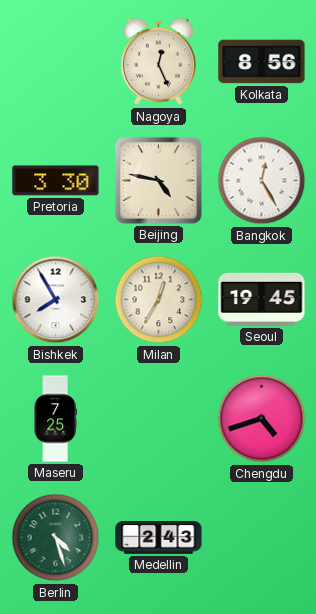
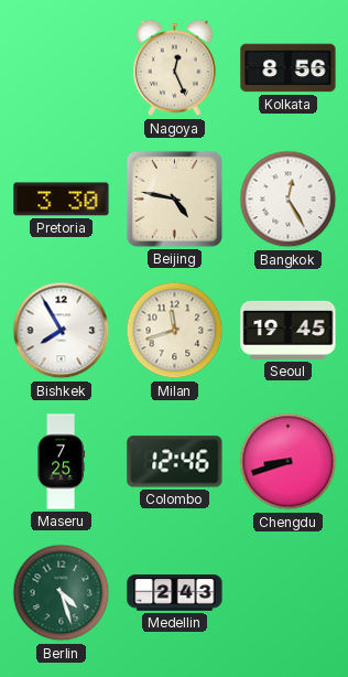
Milan: 12:35 -> 11:42 (175, 331)
Colombo: none -> 12:46 (175, 462)
Chengdu: 4:42 -> 8:42 (289, 462)
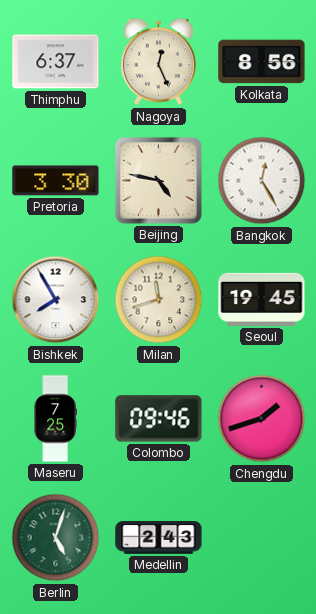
Thimphu: none -> 6:37 (56, 62)
Colombo: 12:46 -> 09:46 (159, 419)
Chengdu: 8:42 -> 1:42 (262, 419)
Berlin: 4:27 -> 5:03 (56, 538)
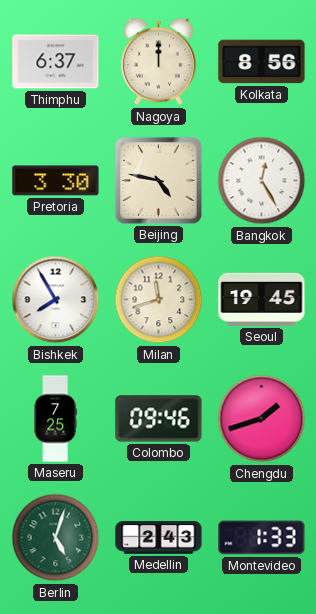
Nagoya: 12:26 -> 12:00 (158, 62)
Montevideo: none -> 1:33 (262, 538)
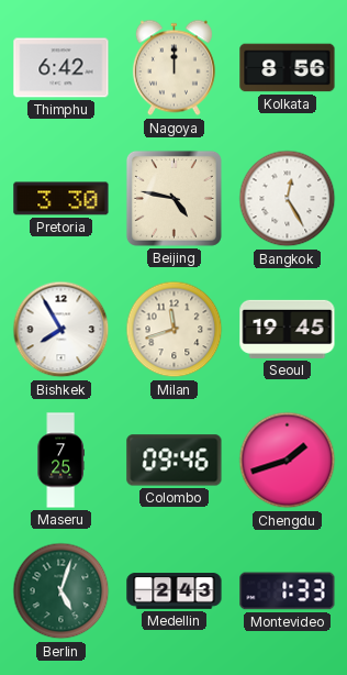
Thimphu: 6:37 -> 6:42 (61, 68)
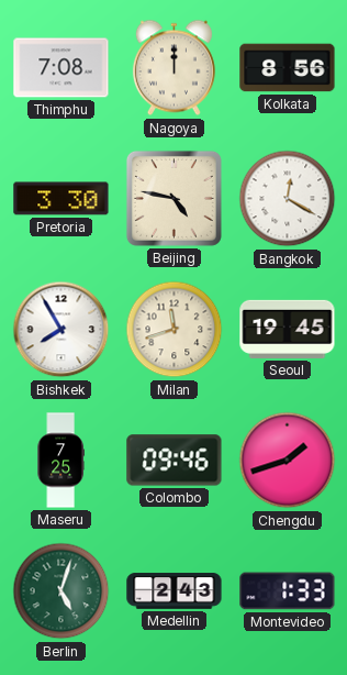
Thimphu: 6:42 -> 7:08 (61, 68)
Bangkok: 12:25 -> 12:20 (288, 199)
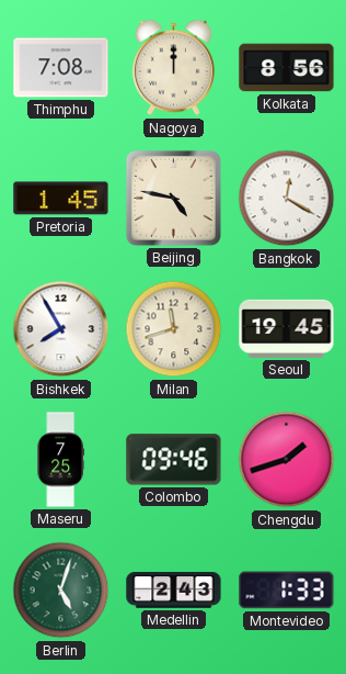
Pretoria: 3:30 -> 1:45 (61, 199)
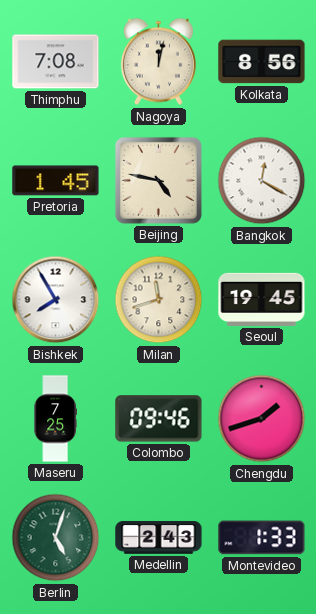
Nagoya: 12:00 -> 12:02 (158, 62)
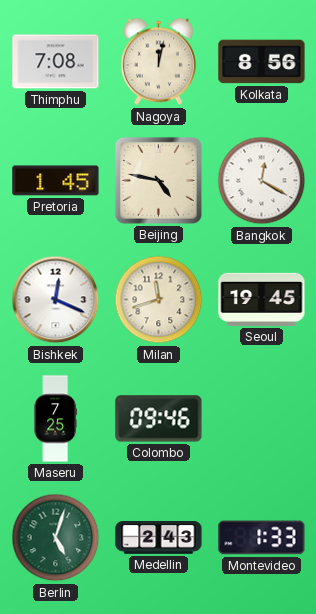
Bishkek: 7:55 -> 12:19 (56, 300)
Chengdu: 1:42 -> none (262, 419)
